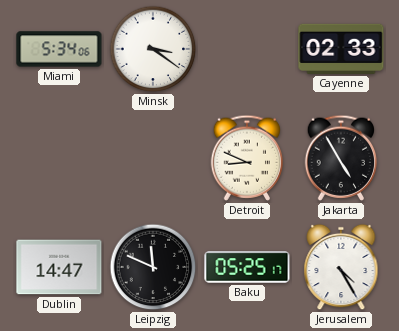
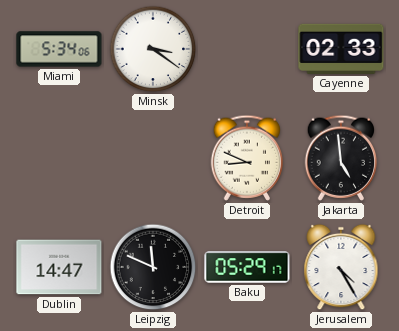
Jakarta: 4:55 -> 4:59 (341, 158)
Baku: 05:25 -> 05:29 (247, 267)
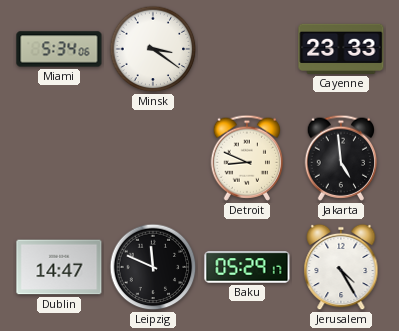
Cayenne: 02:33 -> 23:33 (341, 49)
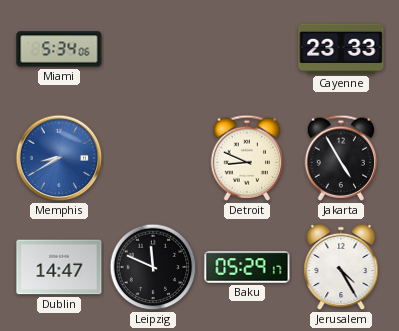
Minsk: 3:21 -> none (153, 49)
Memphis: none -> 8:40 (59, 158)
Jakarta: 4:59 -> 4:55 (341, 158)
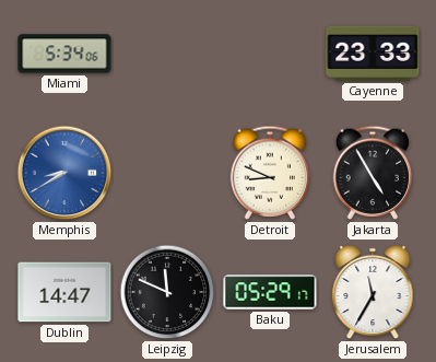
Jerusalem: 4:25 -> 11:35 (373, 292)
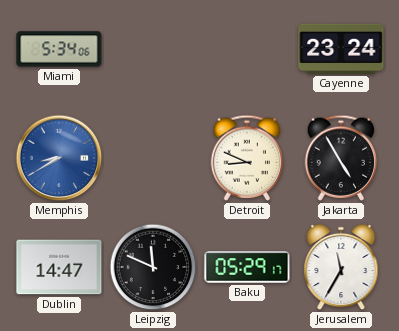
Cayenne: 23:33 -> 23:24 (341, 49)
